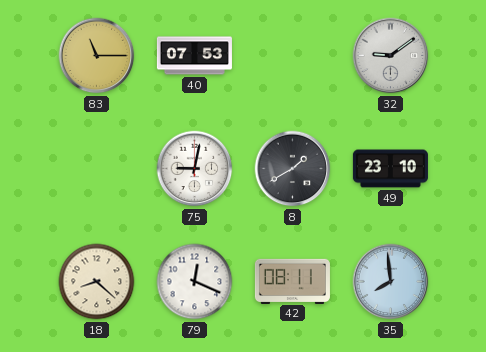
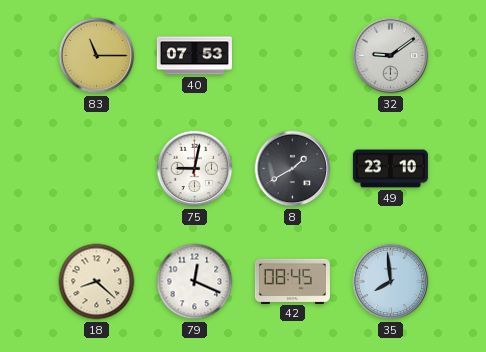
42: 08:11 -> 08:45 (292, 281)
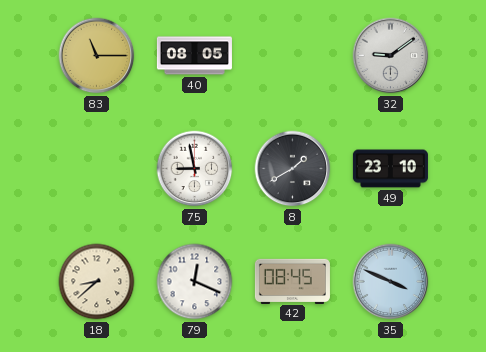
40: 07:53 -> 08:05 (194, 56)
75: 9:02 -> 8:58 (195, 169)
18: 8:22 -> 8:38 (97, 282)
35: 7:59 -> 3:49 (391, 282)
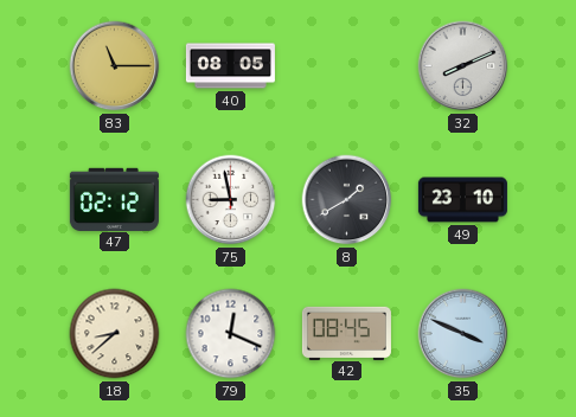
32: 9:09 -> 8:11 (463, 66)
47: none -> 02:12 (114, 199)
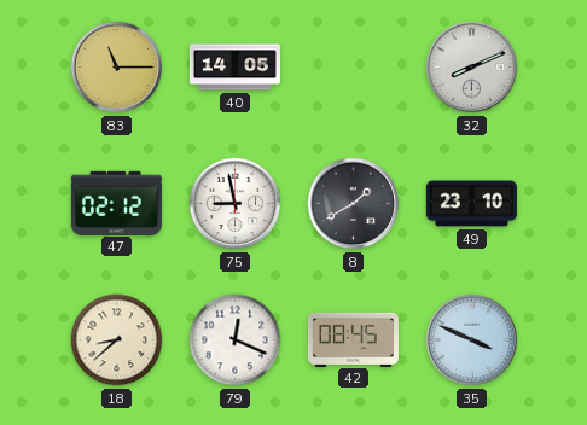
40: 08:05 -> 14:05 (234, 68)
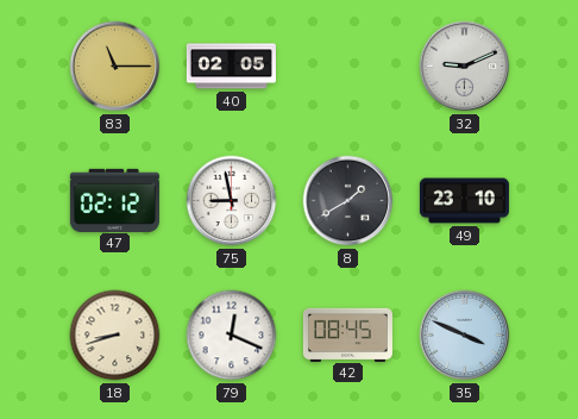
40: 14:05 -> 02:05 (231, 67)
32: 8:11 -> 9:11 (465, 67)
18: 8:38 -> 8:42 (115, 336)
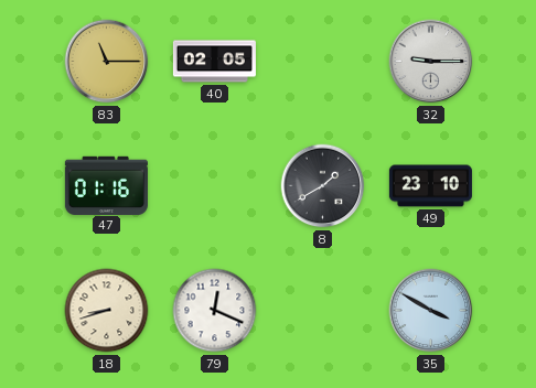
32: 9:11 -> 9:15 (431, 62)
47: 02:12 -> 01:16 (106, 185)
75: 8:58 -> none (232, 201)
42: 08:45 -> none (347, 334)
35: 3:49 -> 3:50 (431, 311)
